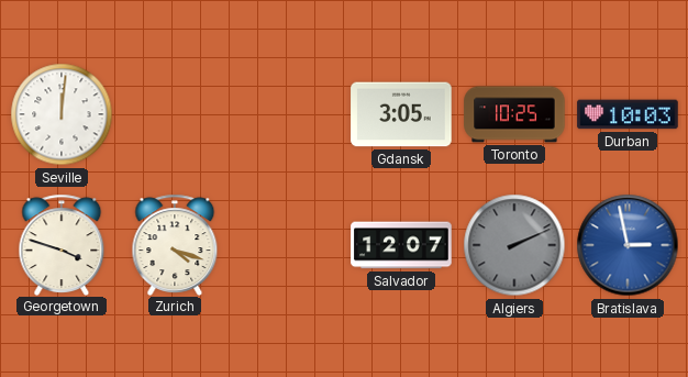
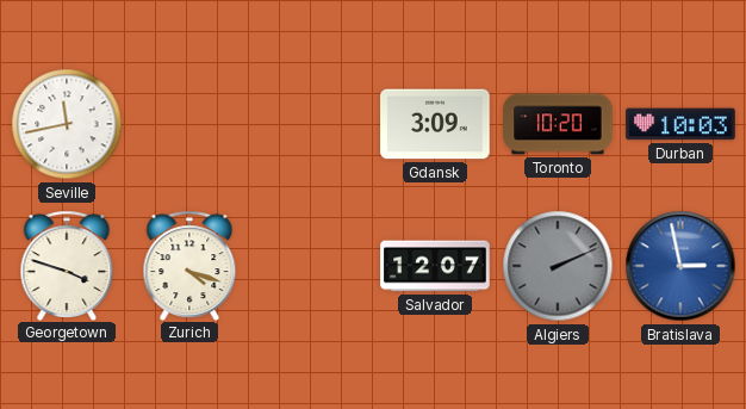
Seville: 12:01 -> 11:43 (67, 124)
Gdansk: 3:05 -> 3:09 (435, 124)
Toronto: 10:25 -> 10:20 (558, 124)
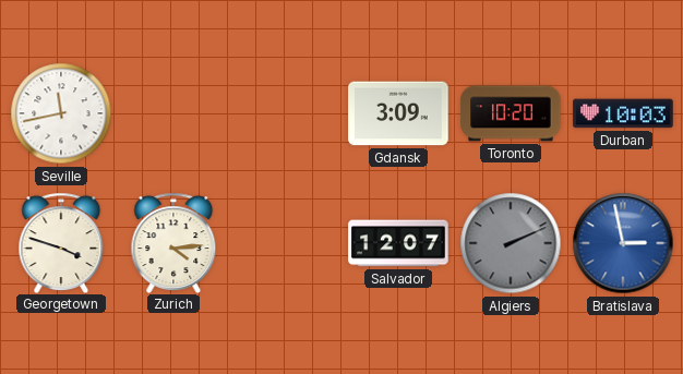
Zurich: 4:18 -> 4:14 (173, 242)
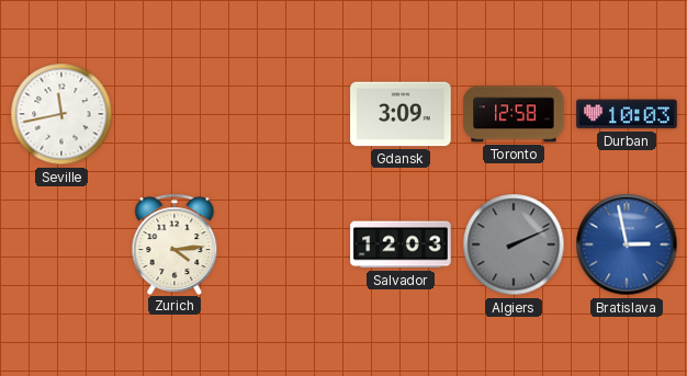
Toronto: 10:20 -> 12:58 (514, 114)
Georgetown: 3:48 -> none (61, 242)
Salvador: 12:07 -> 12:03 (401, 244)
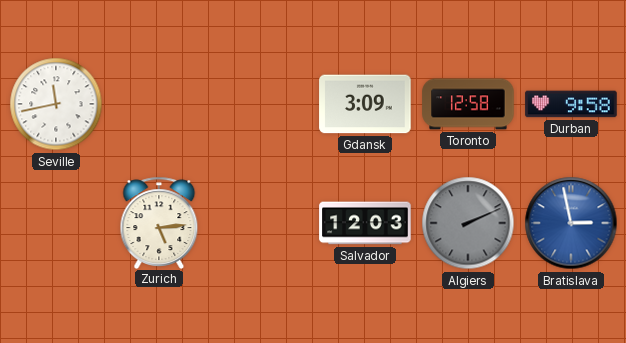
Durban: 10:03 -> 9:58 (571, 104)
Zurich: 4:14 -> 5:14 (159, 222)
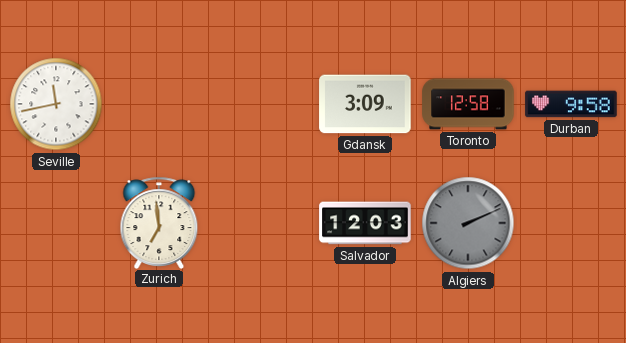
Zurich: 5:14 -> 6:59 (159, 222)
Bratislava: 2:58 -> none (571, 223)
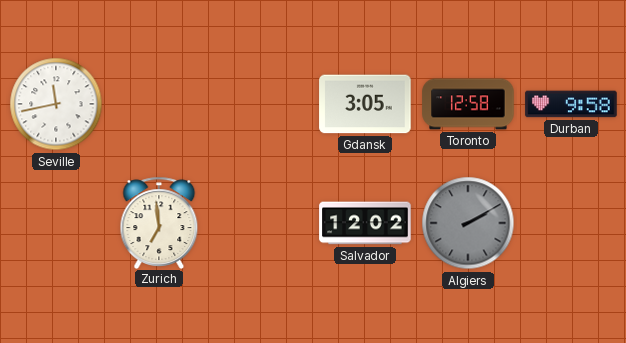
Gdansk: 3:09 -> 3:05 (365, 104)
Salvador: 12:03 -> 12:02 (365, 223)
Algiers: 2:11 -> 2:10 (468, 223)
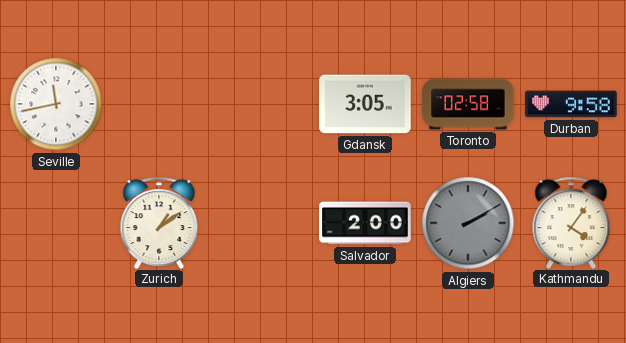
Toronto: 12:58 -> 02:58 (468, 104)
Zurich: 6:59 -> 1:09 (159, 222)
Salvador: 12:02 -> 2:00 (365, 223)
Kathmandu: none -> 4:06 (571, 222)
